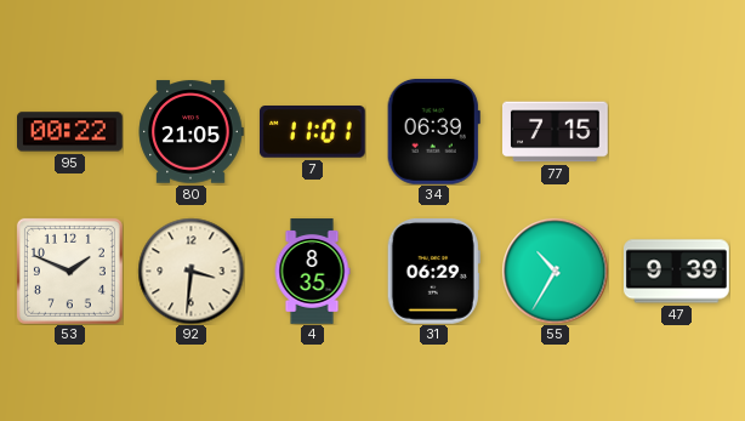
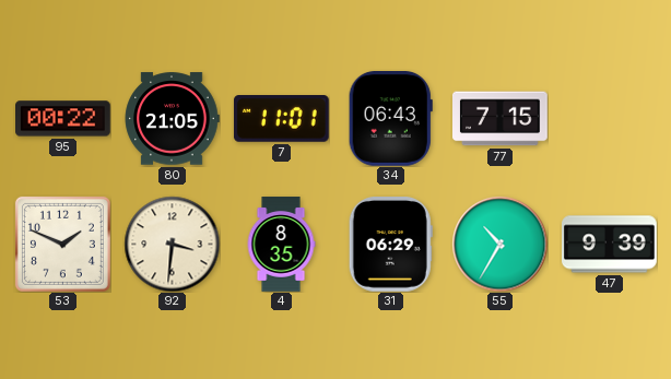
34: 06:39 -> 06:43 (390, 119)
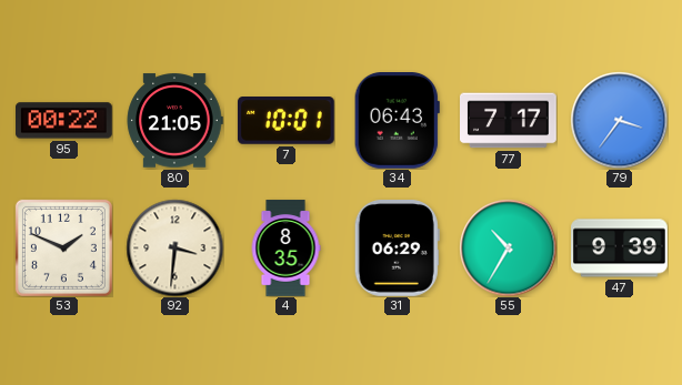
7: 11:01 -> 10:01 (287, 121)
77: 7:15 -> 7:17 (509, 121)
79: none -> 3:36 (619, 120)
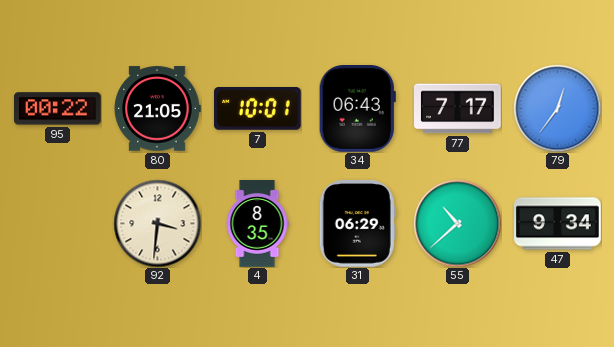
79: 3:36 -> 12:36 (557, 108)
53: 1:49 -> none (63, 247)
55: 10:35 -> 10:38 (457, 223)
47: 9:39 -> 9:34 (558, 224)
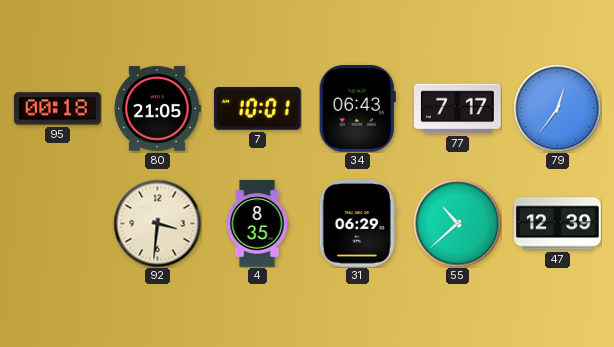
95: 00:22 -> 00:18 (58, 109)
47: 9:34 -> 12:39 (558, 224)
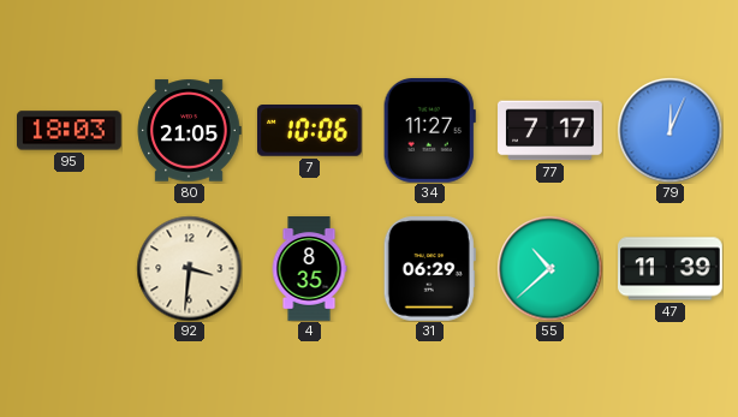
95: 00:18 -> 18:03 (70, 131)
7: 10:01 -> 10:06 (310, 131)
34: 06:43 -> 11:27 (429, 131)
79: 12:36 -> 12:04 (669, 130)
47: 12:39 -> 11:39 (671, 269)
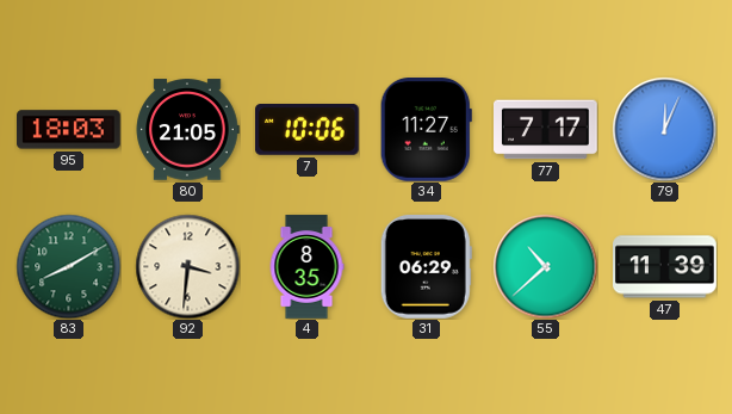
83: none -> 8:10 (68, 266)
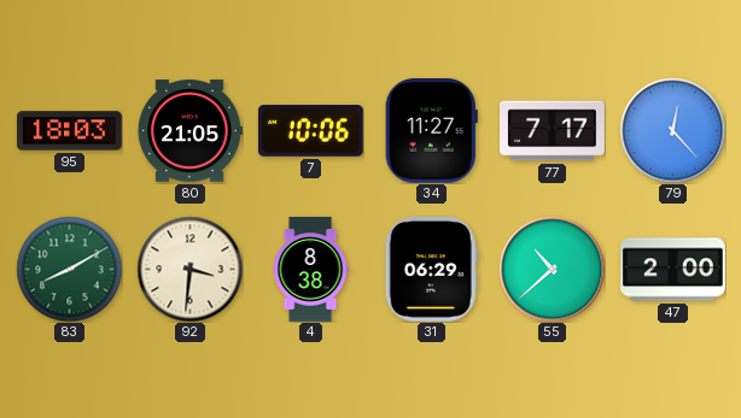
79: 12:04 -> 12:23 (672, 130)
4: 8:35 -> 8:38 (310, 270)
47: 11:39 -> 2:00 (673, 270)
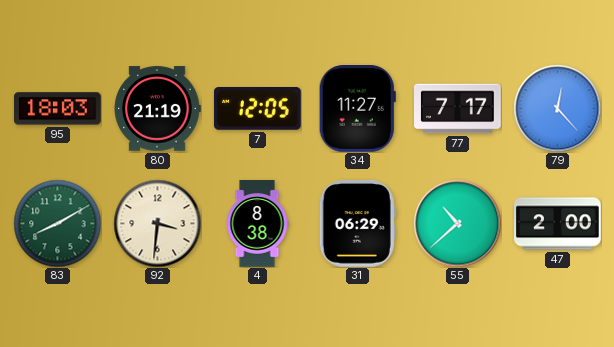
80: 21:05 -> 21:19 (157, 109)
7: 10:06 -> 12:05 (258, 109)
